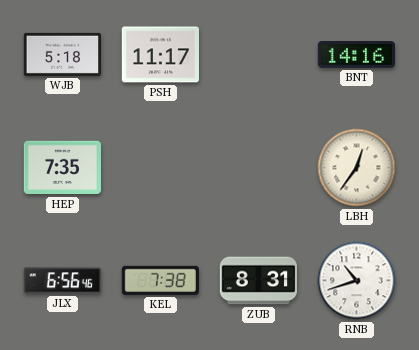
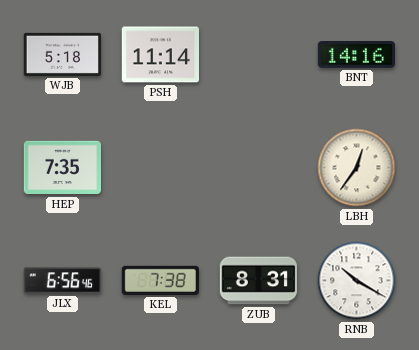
PSH: 11:17 -> 11:14 (160, 55)
RNB: 10:42 -> 10:20 (357, 281)
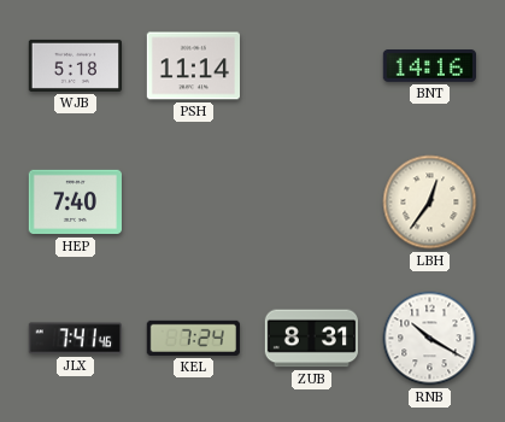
HEP: 7:35 -> 7:40 (75, 203)
JLX: 6:56 -> 7:41 (75, 339)
KEL: 7:38 -> 7:24 (193, 338)
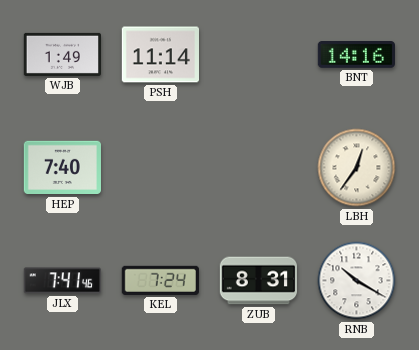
WJB: 5:18 -> 1:49 (62, 54)
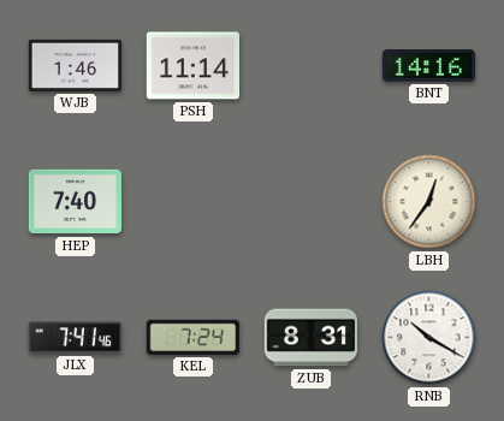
WJB: 1:49 -> 1:46 (75, 65)
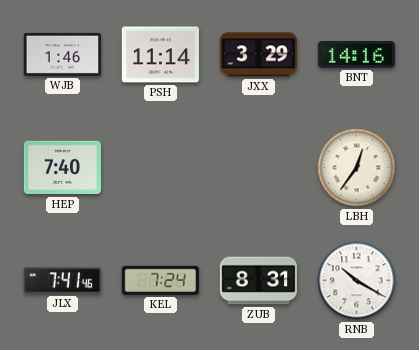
JXX: none -> 3:29 (258, 55)
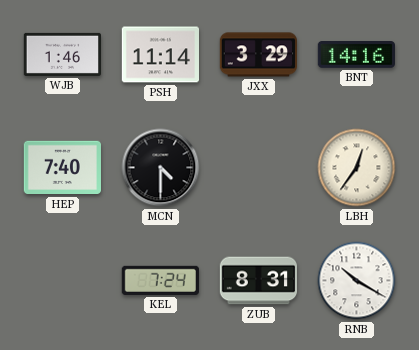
MCN: none -> 4:30 (161, 168)
JLX: 7:41 -> none (62, 281)
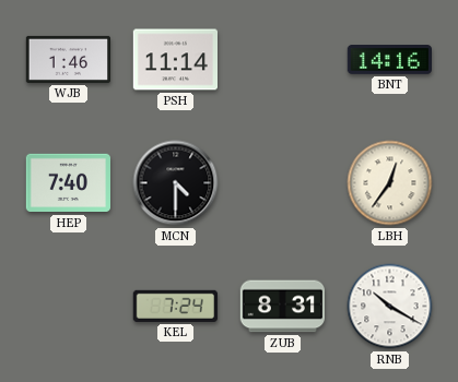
JXX: 3:29 -> none (258, 55)
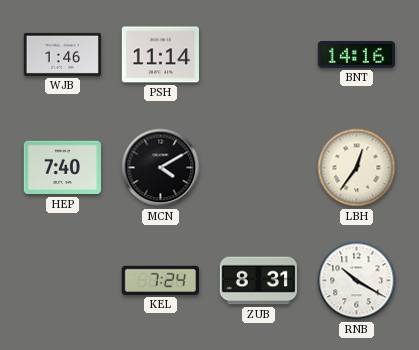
MCN: 4:30 -> 4:10 (161, 168)
